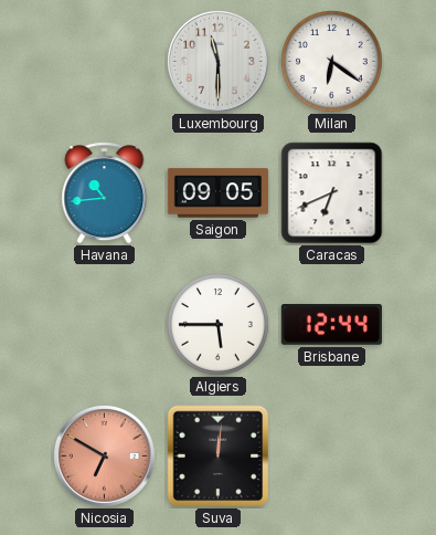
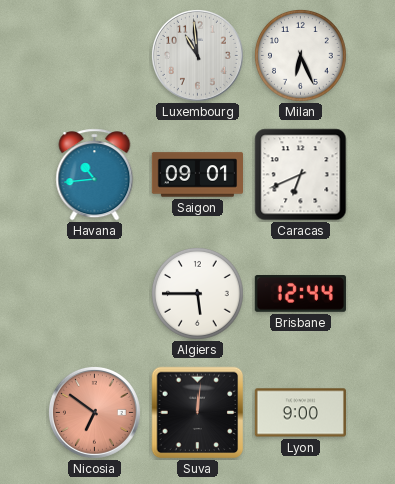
Luxembourg: 11:30 -> 10:59 (197, 55)
Milan: 6:21 -> 6:26 (301, 56)
Saigon: 09:05 -> 09:01 (197, 175)
Nicosia: 6:50 -> 6:51 (94, 412)
Lyon: none -> 9:00 (300, 413)
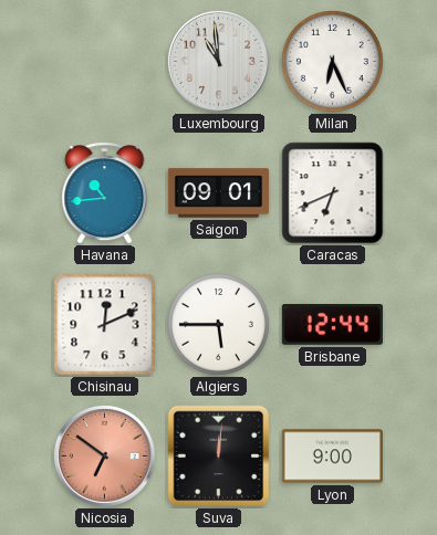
Chisinau: none -> 12:11 (105, 325)
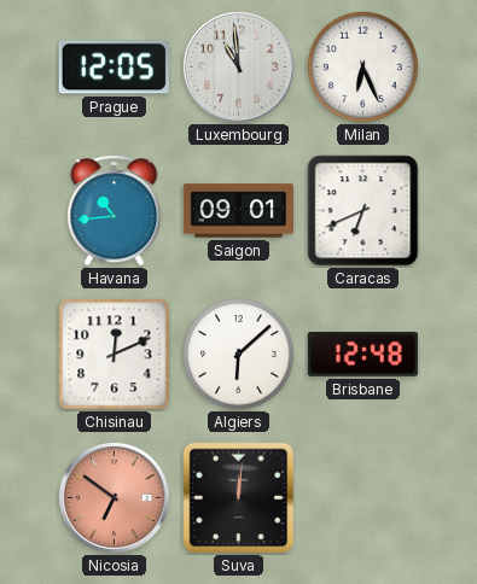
Prague: none -> 12:05 (114, 68)
Algiers: 5:45 -> 6:08 (239, 355)
Brisbane: 12:44 -> 12:48 (362, 355)
Lyon: 9:00 -> none (332, 457)
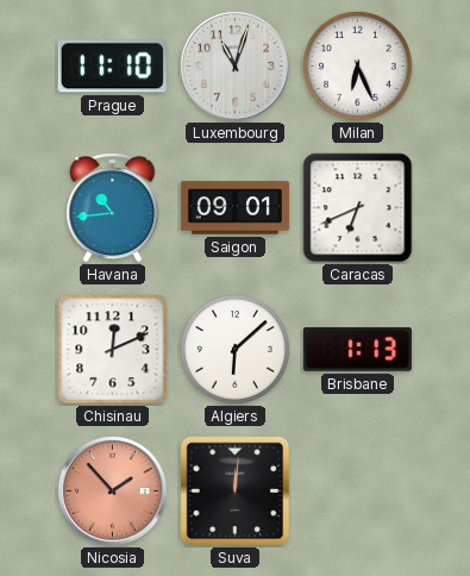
Prague: 12:05 -> 11:10 (112, 67)
Luxembourg: 10:59 -> 11:03 (234, 65)
Brisbane: 12:48 -> 1:13 (357, 350)
Nicosia: 6:51 -> 1:53 (112, 490)
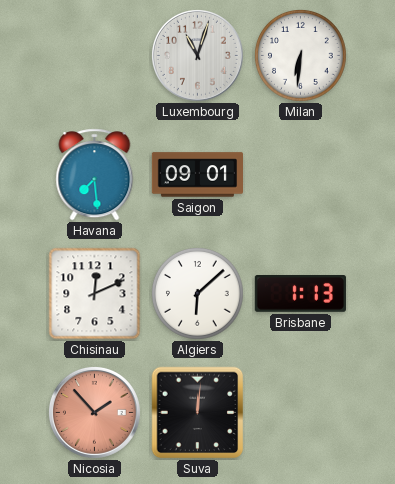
Prague: 11:10 -> none (112, 67)
Milan: 6:26 -> 6:31 (301, 56)
Havana: 10:44 -> 7:29 (95, 175)
Caracas: 6:41 -> none (358, 208)
